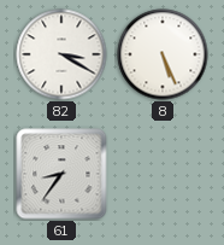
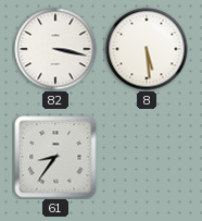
82: 3:20 -> 3:17 (55, 49)
8: 5:26 -> 5:29 (147, 49)
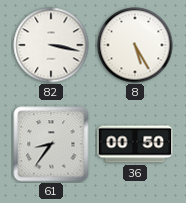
8: 5:29 -> 5:25 (135, 45)
36: none -> 00:50 (135, 144)
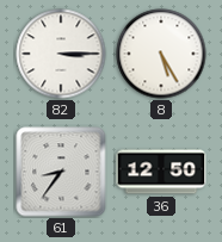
82: 3:17 -> 3:15 (61, 54)
36: 00:50 -> 12:50 (161, 172)
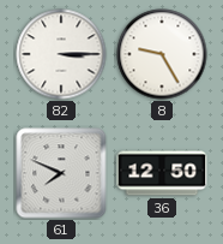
8: 5:25 -> 9:25 (162, 54)
61: 8:36 -> 7:49 (61, 173)
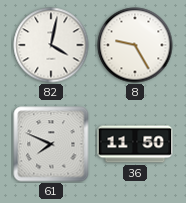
82: 3:15 -> 4:02 (51, 45)
36: 12:50 -> 11:50 (135, 144)
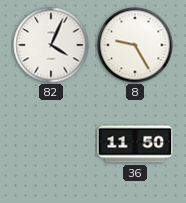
82: 4:02 -> 4:04 (51, 45)
61: 7:49 -> none (51, 144)
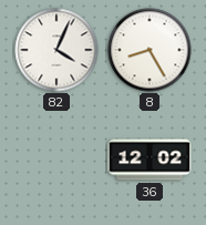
8: 9:25 -> 8:25 (150, 50)
36: 11:50 -> 12:02 (150, 160)
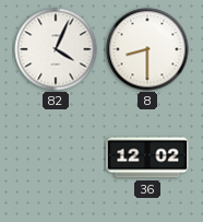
8: 8:25 -> 8:30 (147, 49)
